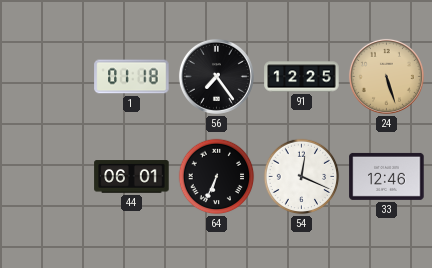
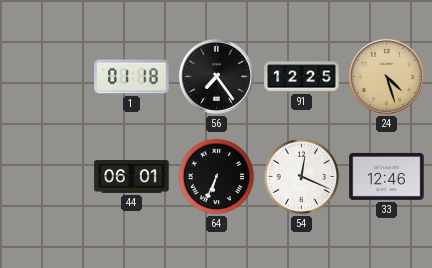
24: 5:27 -> 4:27 (386, 76)
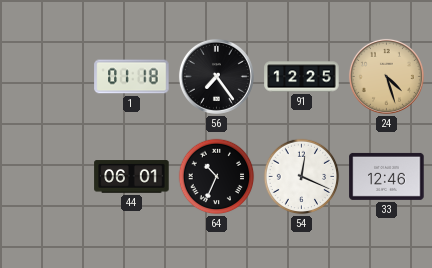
64: 6:34 -> 10:34 (217, 177)
